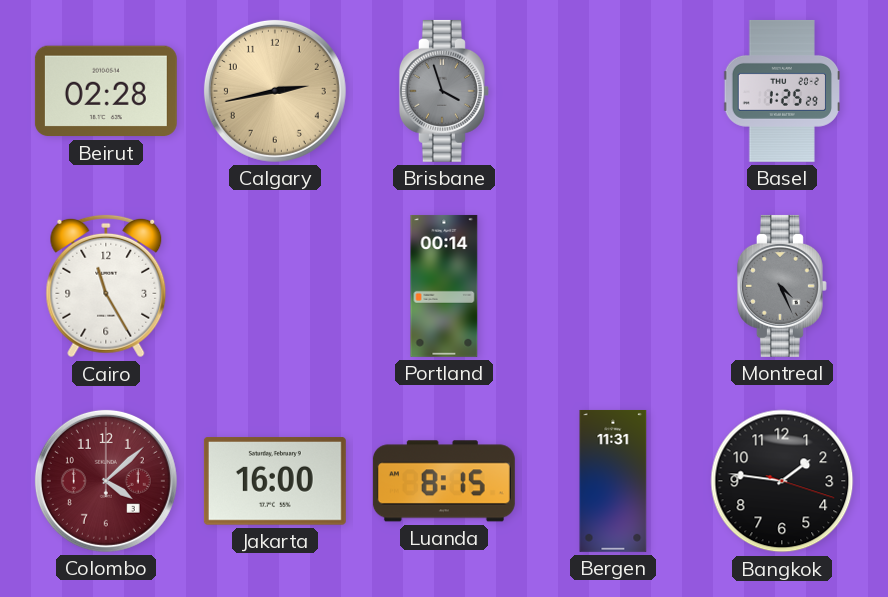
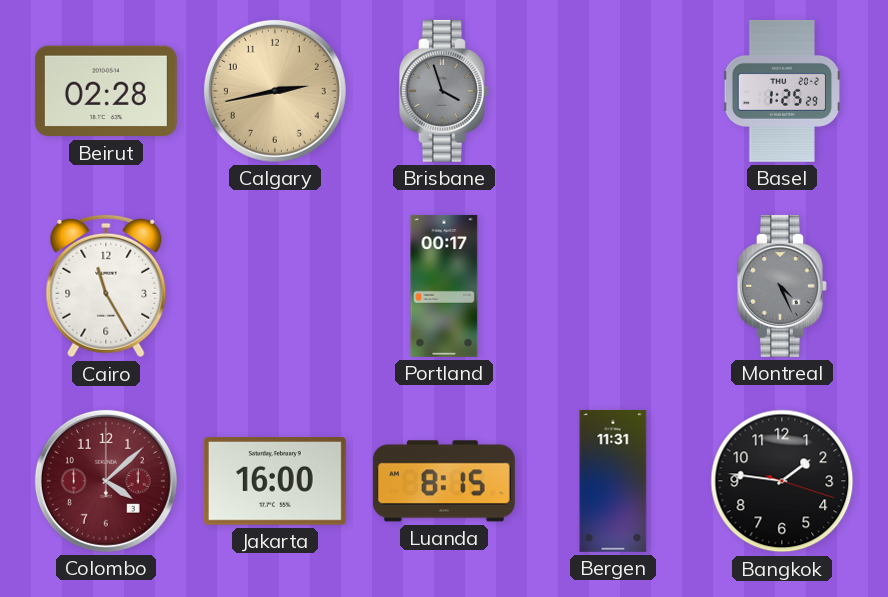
Portland: 00:14 -> 00:17 (444, 286)
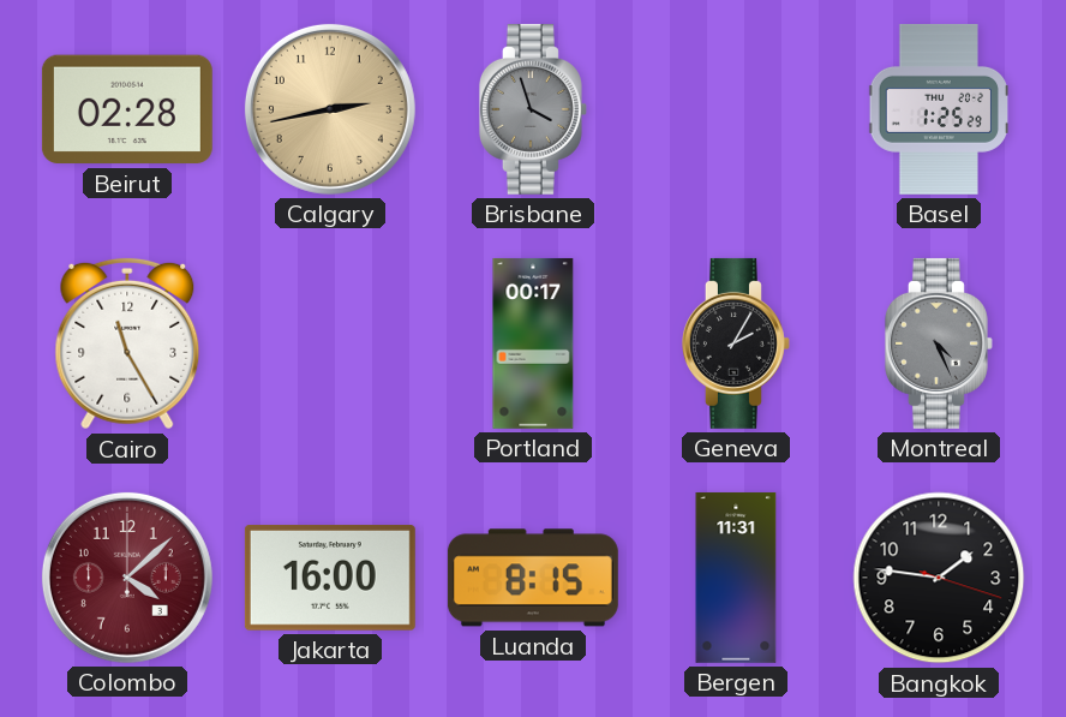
Geneva: none -> 2:05 (736, 343)
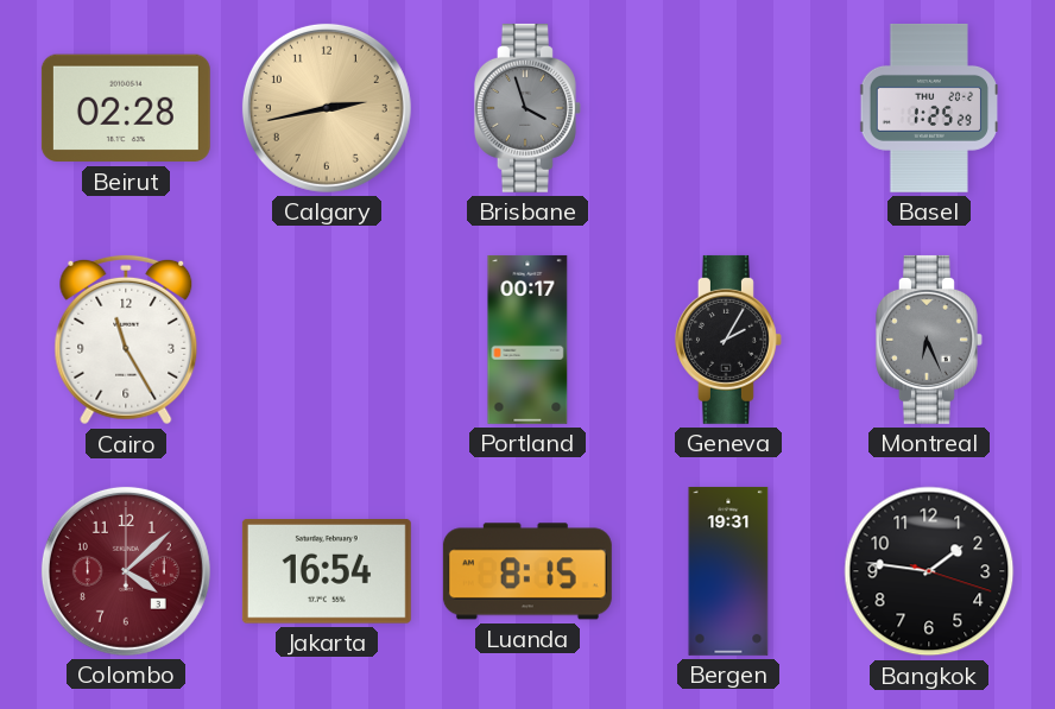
Montreal: 4:26 -> 6:26 (929, 340)
Jakarta: 16:00 -> 16:54 (327, 572)
Bergen: 11:31 -> 19:31 (728, 571)
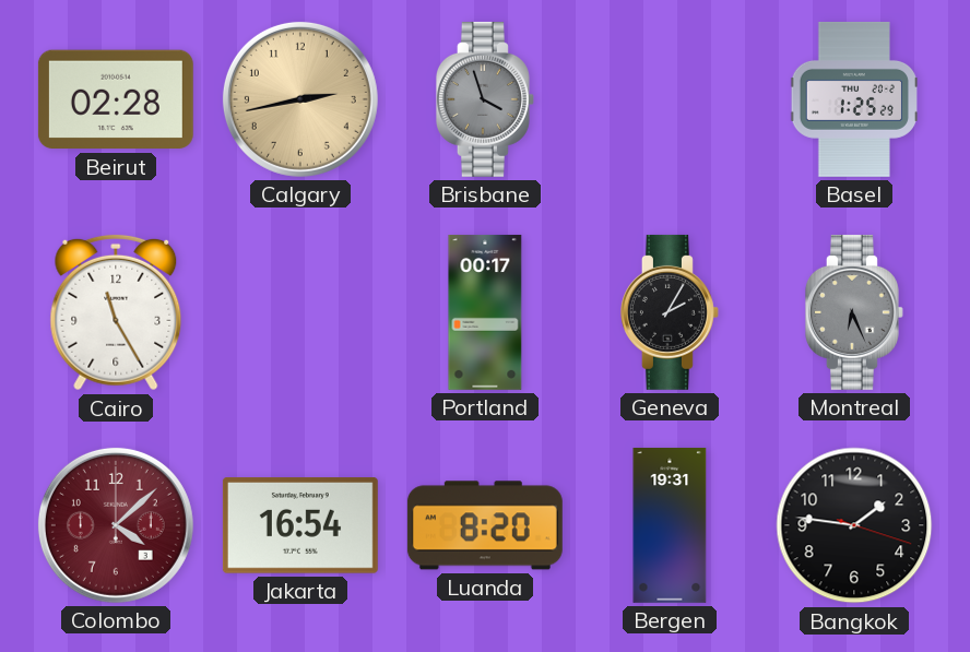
Luanda: 8:15 -> 8:20 (485, 525)
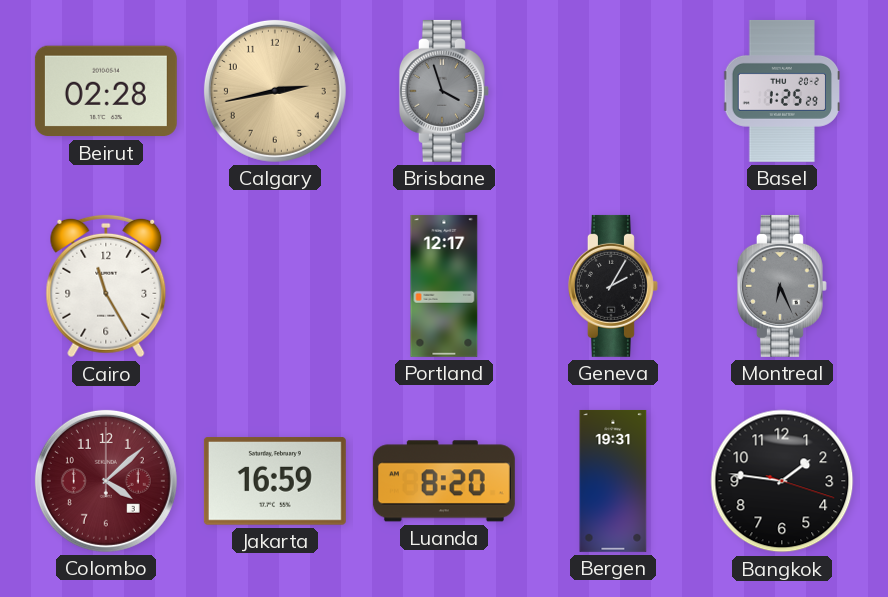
Portland: 00:17 -> 12:17 (444, 286)
Jakarta: 16:54 -> 16:59 (275, 482)
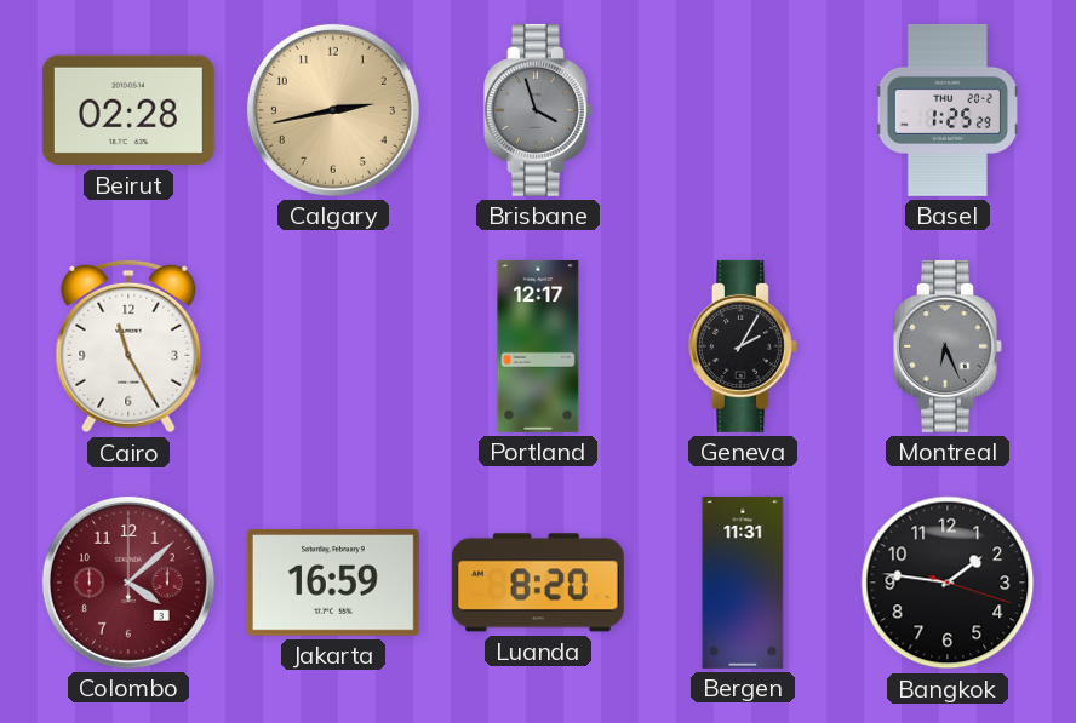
Bergen: 19:31 -> 11:31 (743, 583)
